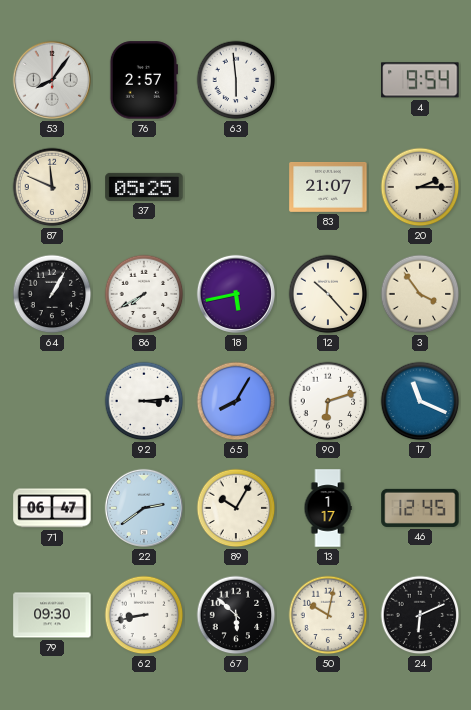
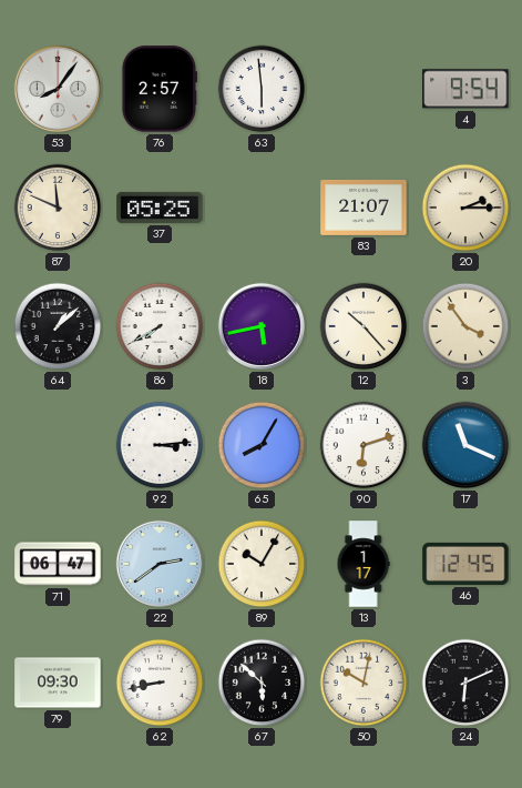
64: 1:05 -> 1:08 (58, 326)
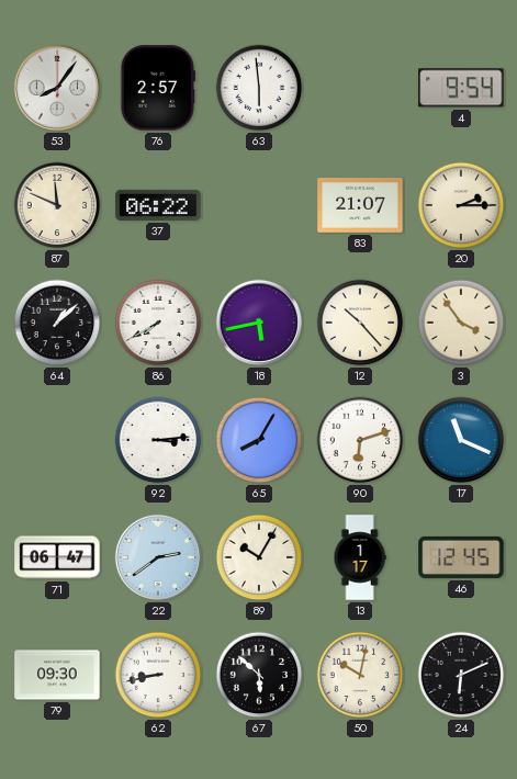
37: 05:25 -> 06:22 (158, 205)
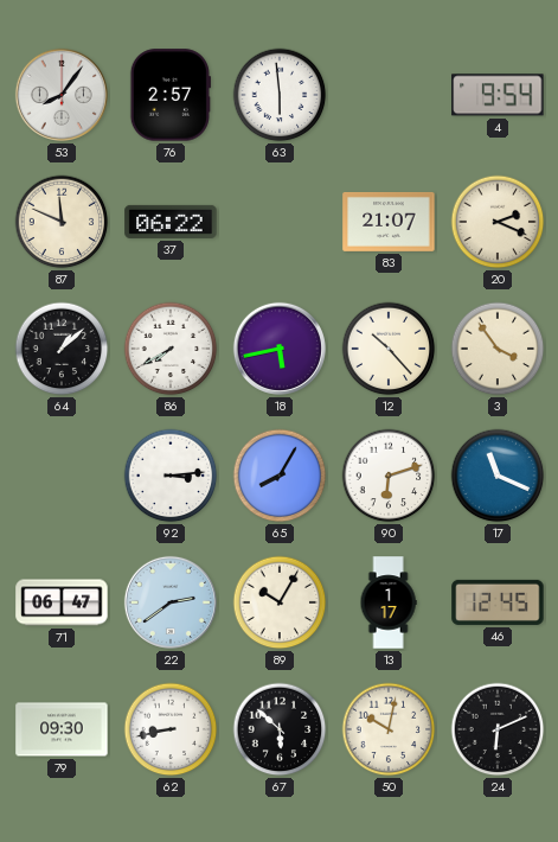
20: 2:15 -> 2:19 (498, 222)
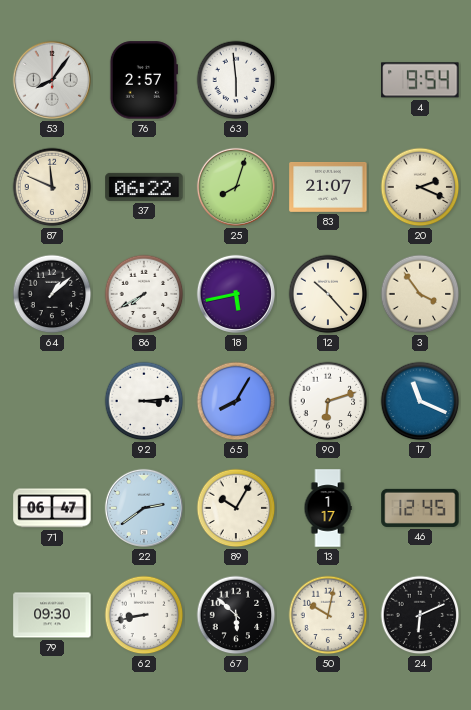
25: none -> 8:03 (236, 187)
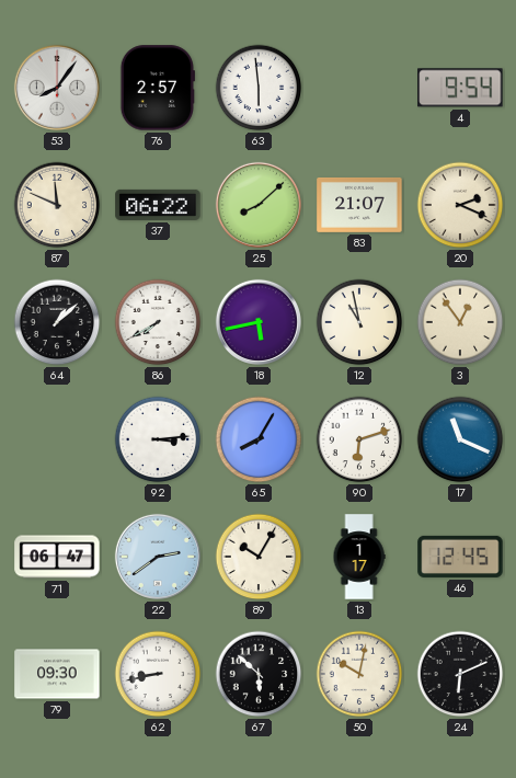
25: 8:03 -> 8:08 (259, 205)
12: 10:23 -> 10:58 (359, 322)
3: 3:54 -> 12:54 (460, 322)
